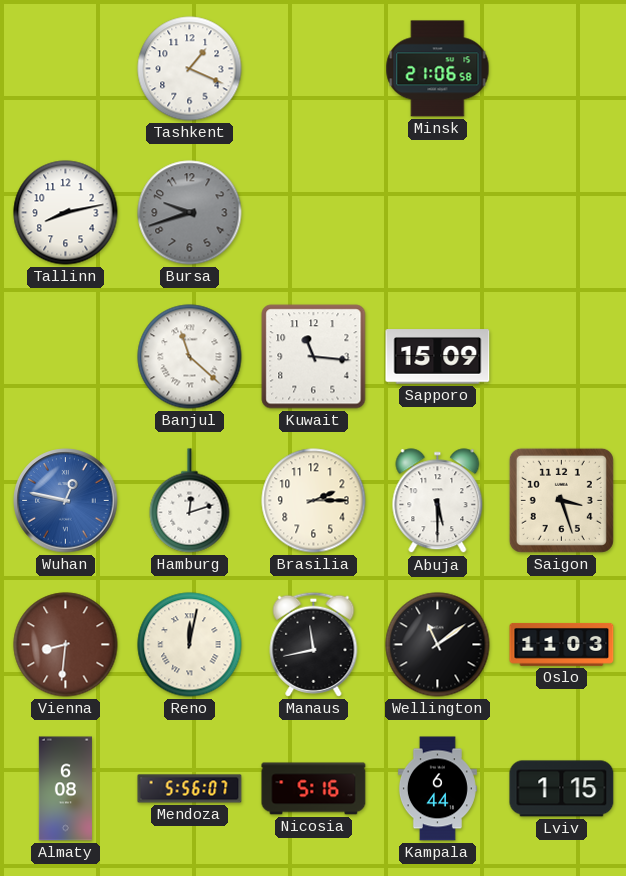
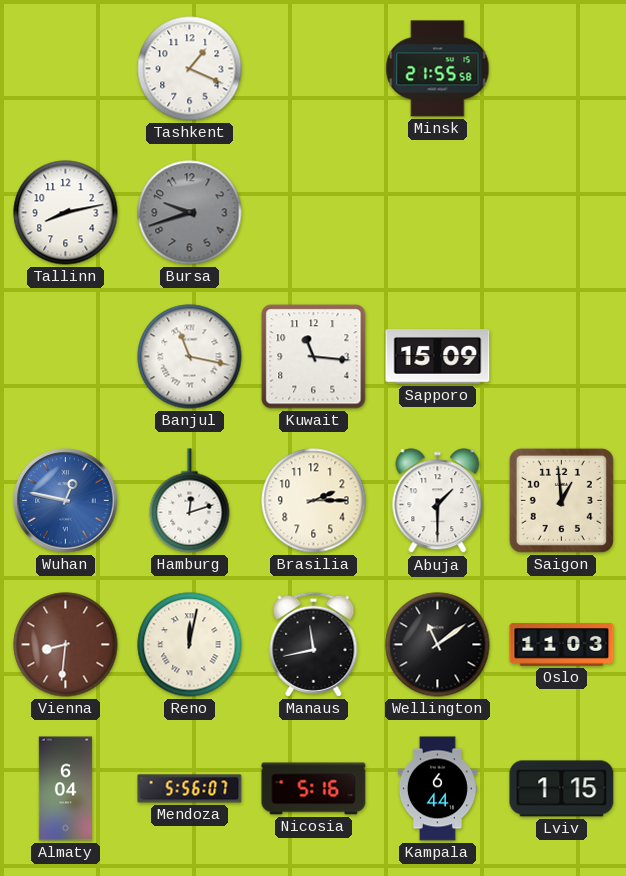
Minsk: 21:06 -> 21:55 (438, 69)
Banjul: 11:22 -> 11:17 (190, 357)
Abuja: 5:30 -> 1:30 (438, 501)
Saigon: 3:27 -> 12:59 (561, 500)
Almaty: 6:08 -> 6:04 (65, 789)
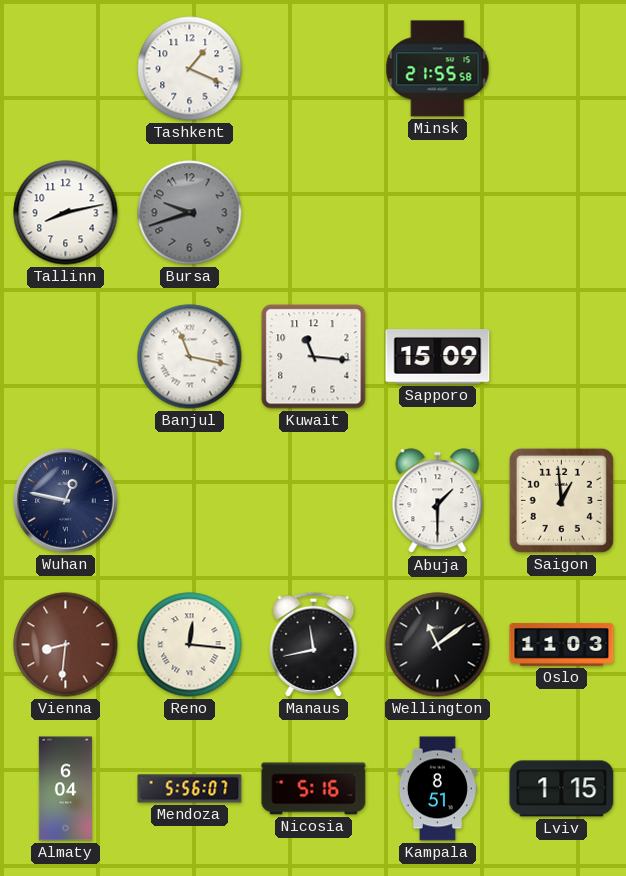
Wuhan dial: blue -> navy (66, 501)
Hamburg: 12:12 -> none (190, 501)
Brasilia: 2:15 -> none (314, 501)
Reno: 12:02 -> 12:16 (190, 645)
Kampala: 6:44 -> 8:51 (437, 789)
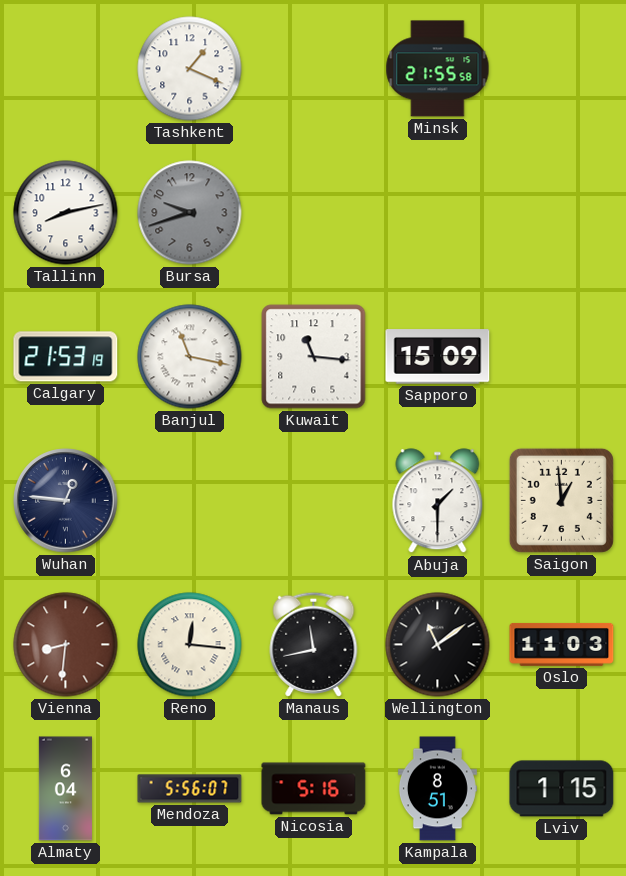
Calgary: none -> 21:53 (66, 357)
Wuhan: 12:47 -> 12:46 (66, 501)
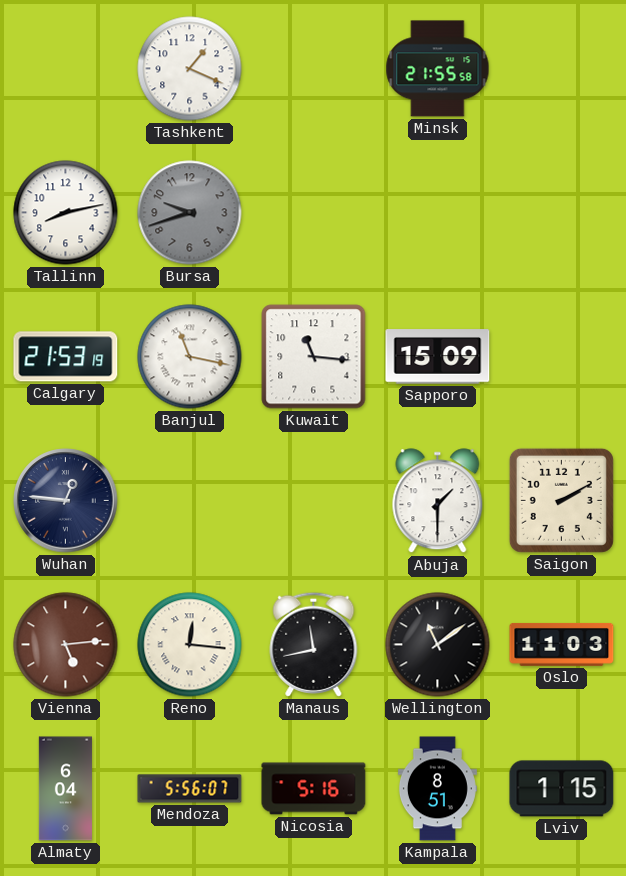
Saigon: 12:59 -> 2:10 (561, 500)
Vienna: 8:31 -> 5:14 (66, 645)
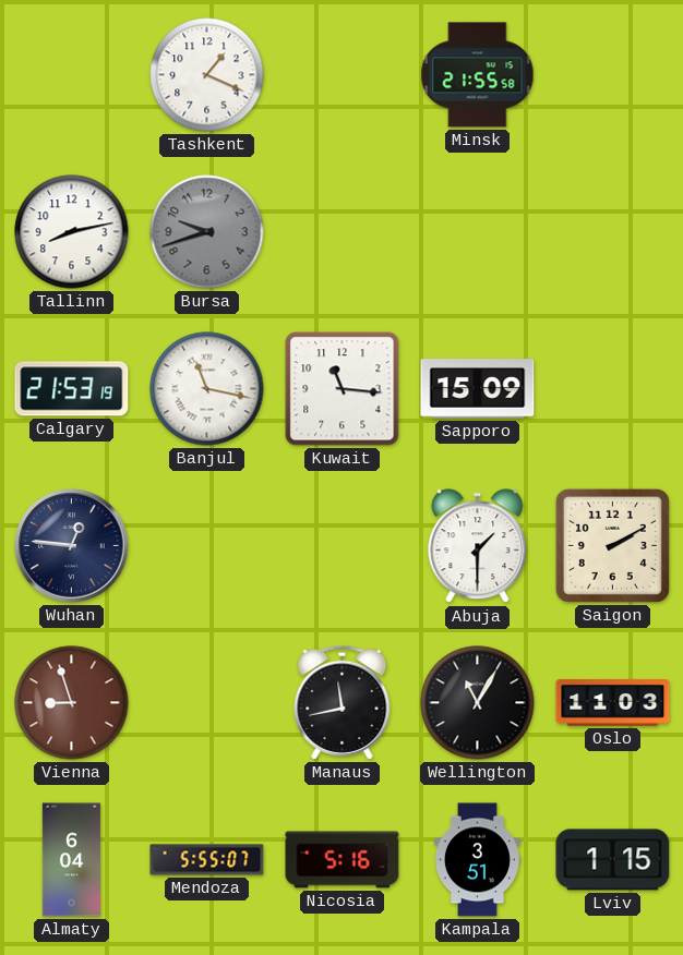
Vienna: 5:14 -> 8:57 (72, 703)
Reno: 12:16 -> none (190, 645)
Wellington: 11:09 -> 11:05 (478, 703)
Mendoza: 5:56 -> 5:55 (207, 860)
Kampala: 8:51 -> 3:51 (477, 860)
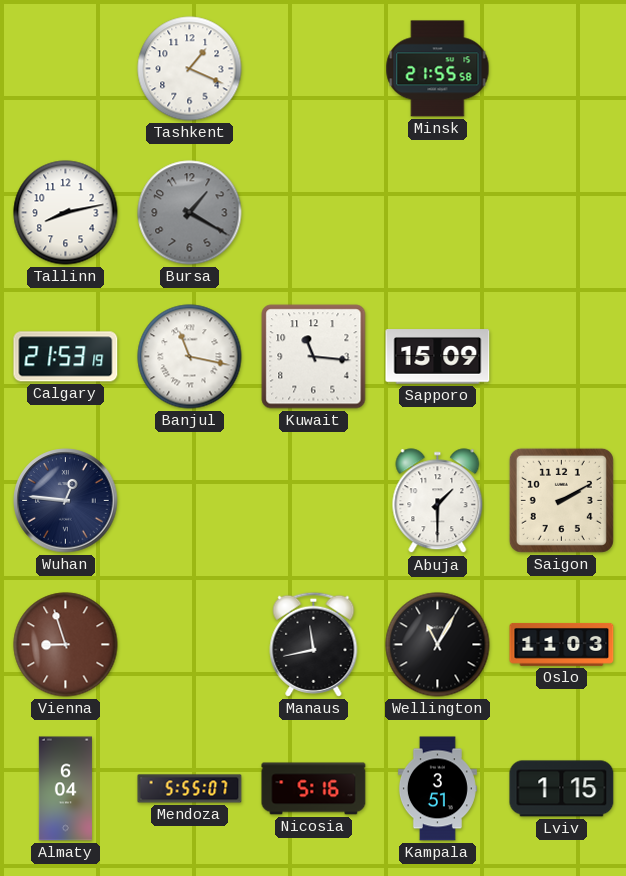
Bursa: 9:42 -> 1:20 (190, 213)
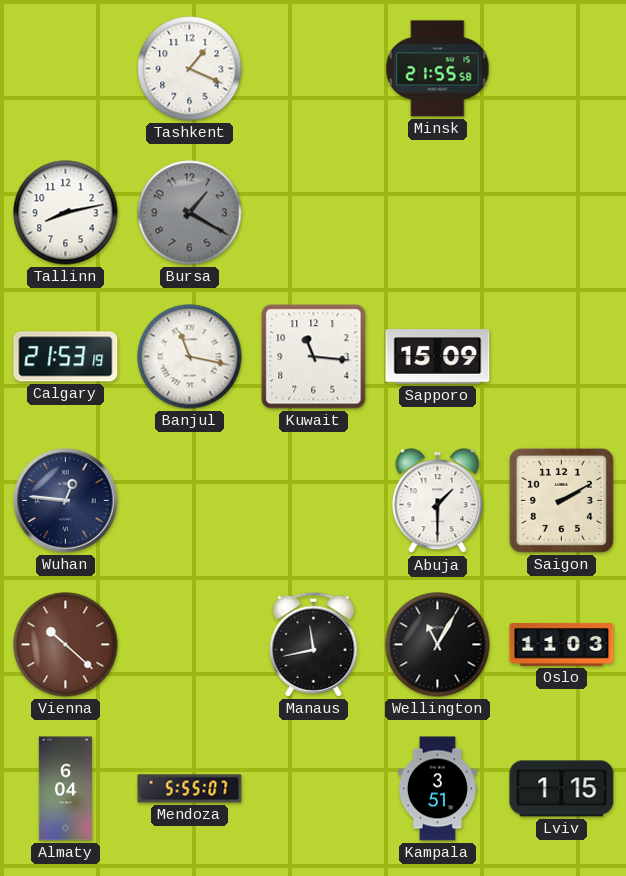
Vienna: 8:57 -> 10:22 (66, 645)
Nicosia: 5:16 -> none (314, 789)
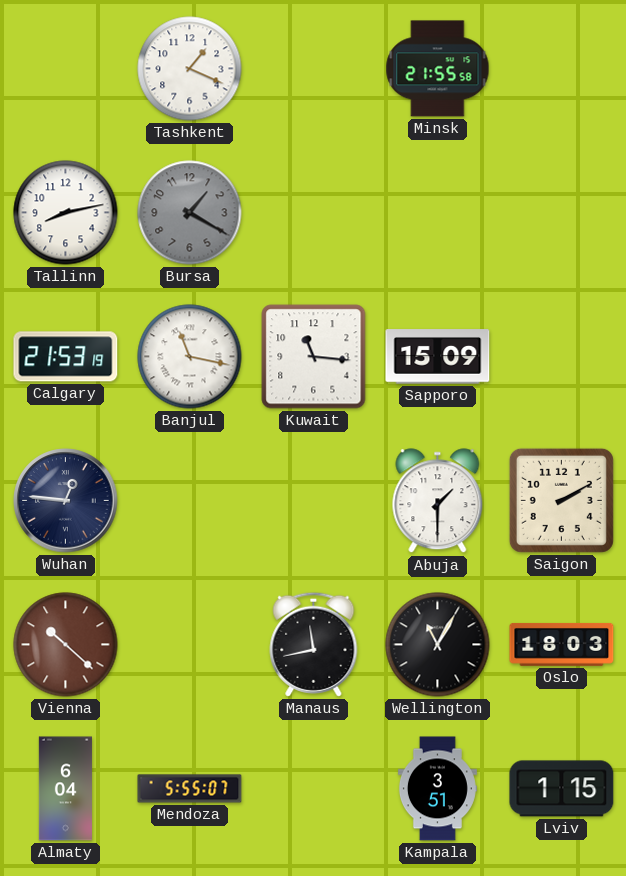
Oslo: 11:03 -> 18:03 (562, 644)
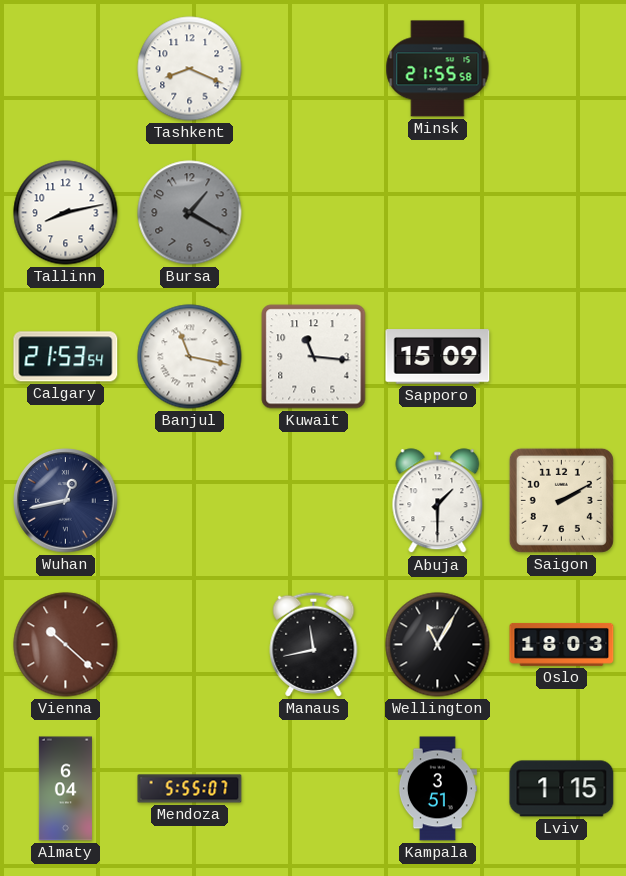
Tashkent: 1:19 -> 8:19 (190, 69)
Calgary: 21:53:19 -> 21:53:54 (66, 357)
Wuhan: 12:46 -> 12:43 (66, 501)
